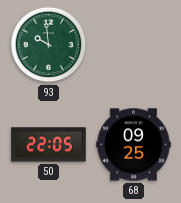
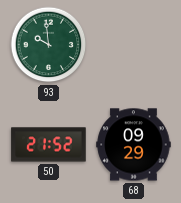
50: 22:05 -> 21:52 (49, 145)
68: 09:25 -> 09:29 (134, 145)
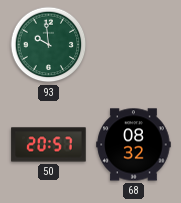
50: 21:52 -> 20:57 (49, 145)
68: 09:29 -> 08:32 (134, 145)
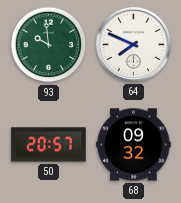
64: none -> 7:49 (133, 44)
68: 08:32 -> 09:32 (134, 145)
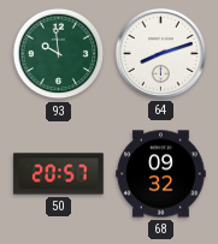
64: 7:49 -> 8:12 (160, 53)
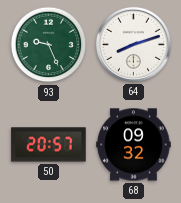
93: 9:59 -> 9:26 (49, 45)
